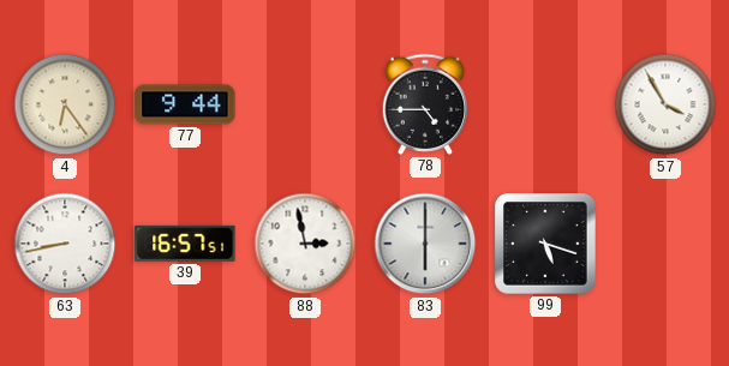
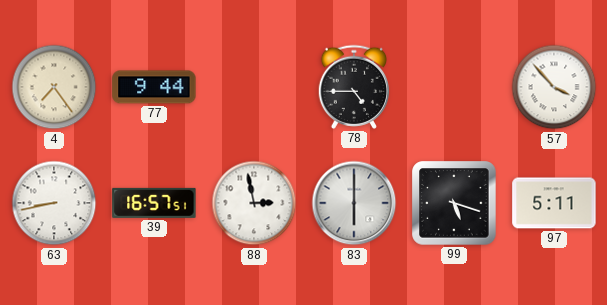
4: 6:24 -> 7:24 (54, 87)
57: 3:55 -> 3:53 (554, 87)
97: none -> 5:11 (554, 203)
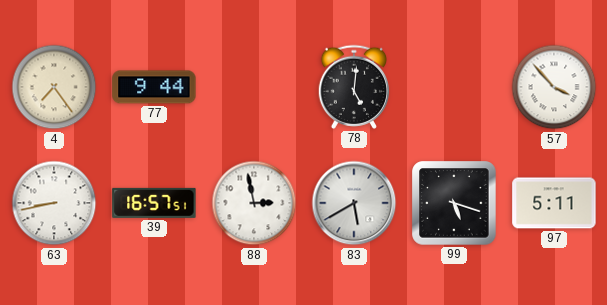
78: 4:45 -> 5:01 (353, 87)
83: 6:00 -> 5:40 (354, 203)
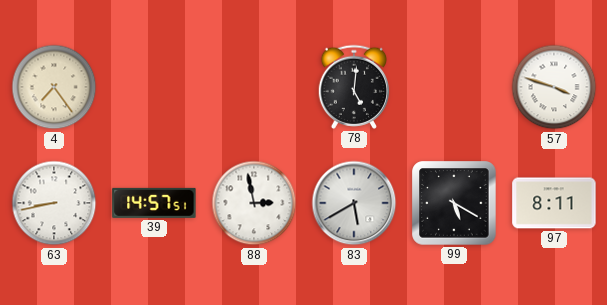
77: 9:44 -> none (154, 87)
57: 3:53 -> 3:48 (554, 87)
39: 16:57 -> 14:57 (154, 203)
99: 5:18 -> 5:20 (454, 203)
97: 5:11 -> 8:11 (554, 203)
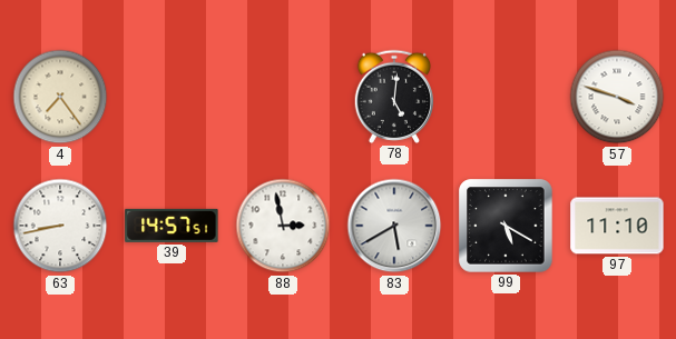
97: 8:11 -> 11:10 (617, 226)
